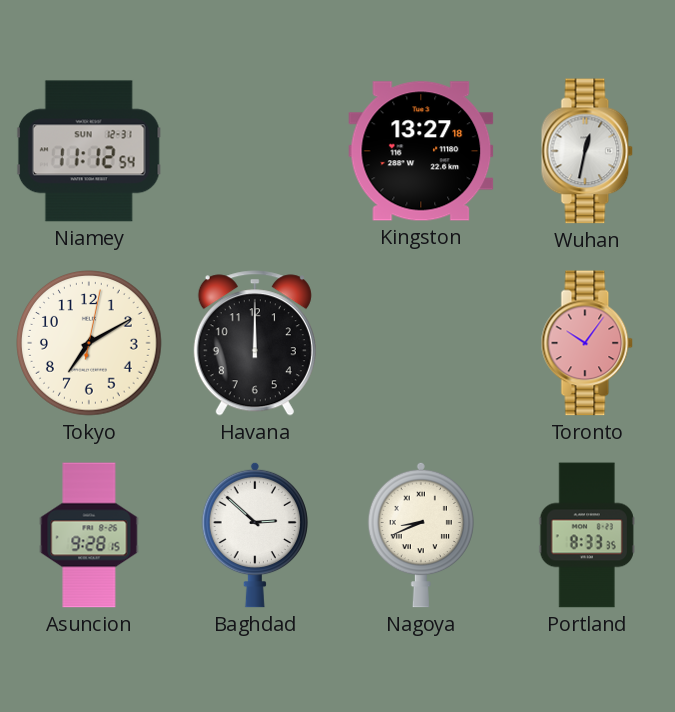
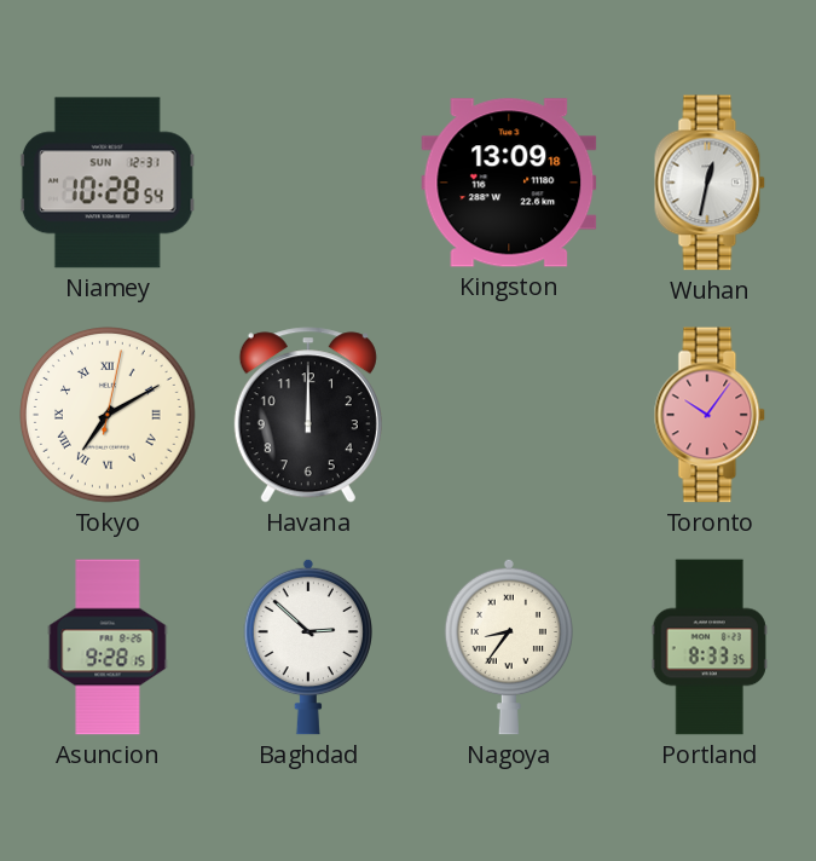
Niamey: 11:12 -> 10:28 (108, 183)
Kingston: 13:27 -> 13:09 (509, 183)
Tokyo numerals: Arabic -> Roman (108, 415)
Nagoya: 8:41 -> 8:36 (509, 647)
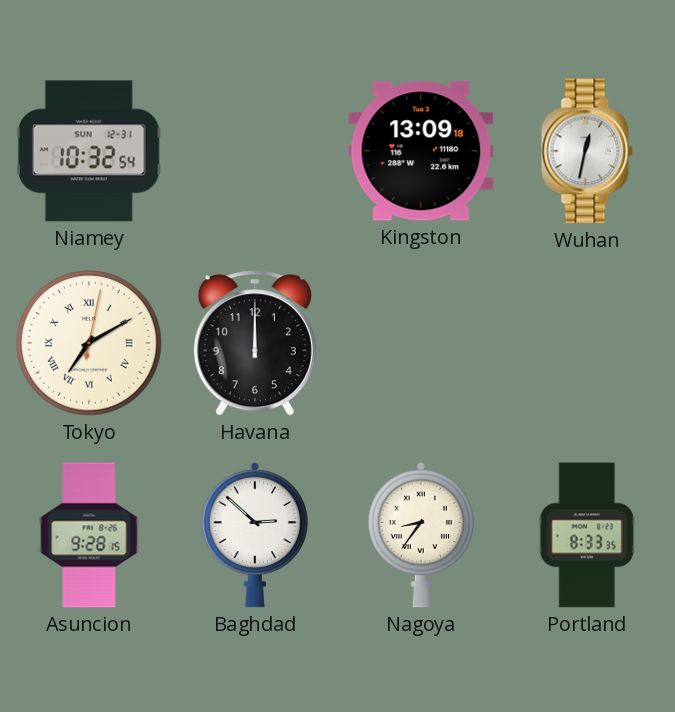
Niamey: 10:28 -> 10:32 (89, 151)
Toronto: 10:06 -> none (710, 415)
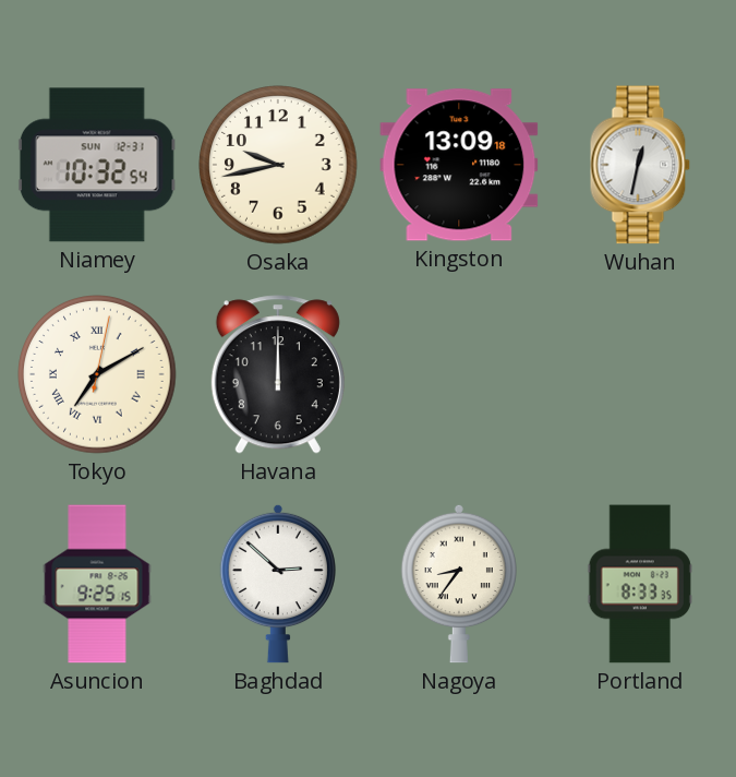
Osaka: none -> 9:43 (278, 165)
Asuncion: 9:28 -> 9:25 (97, 584)
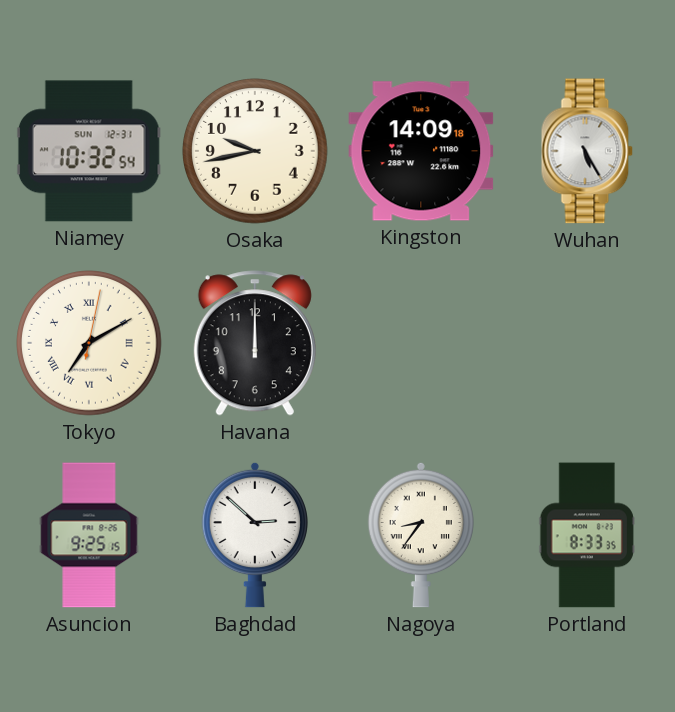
Kingston: 13:09 -> 14:09 (421, 151)
Wuhan: 12:32 -> 5:25 (587, 151)
